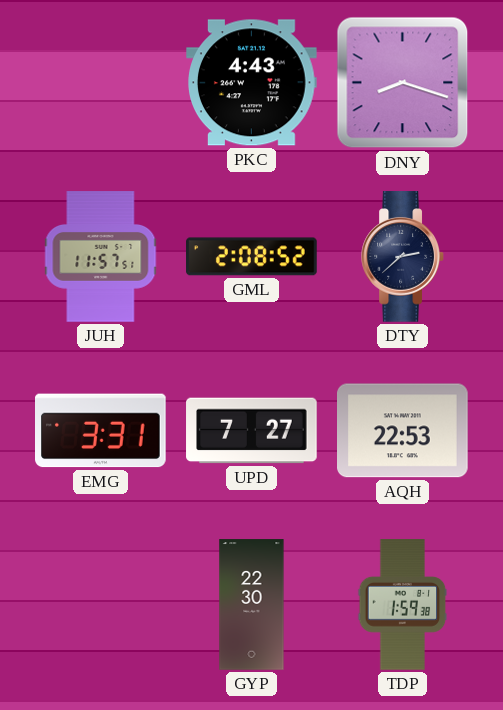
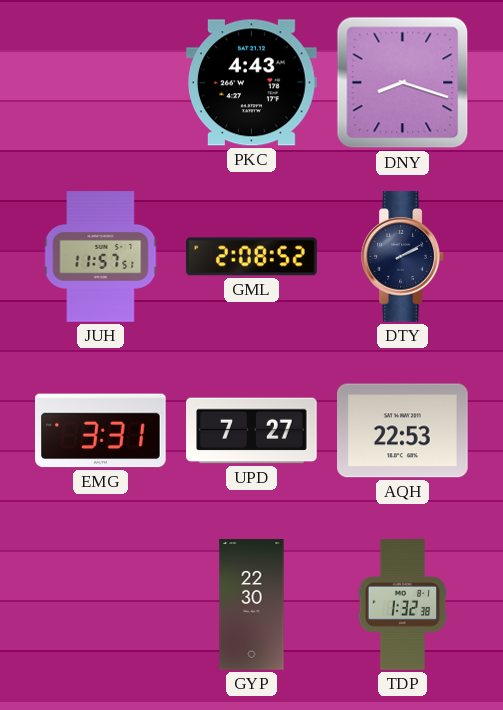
DTY: 2:38 -> 2:10 (403, 257)
TDP: 1:59 -> 1:32 (403, 605)
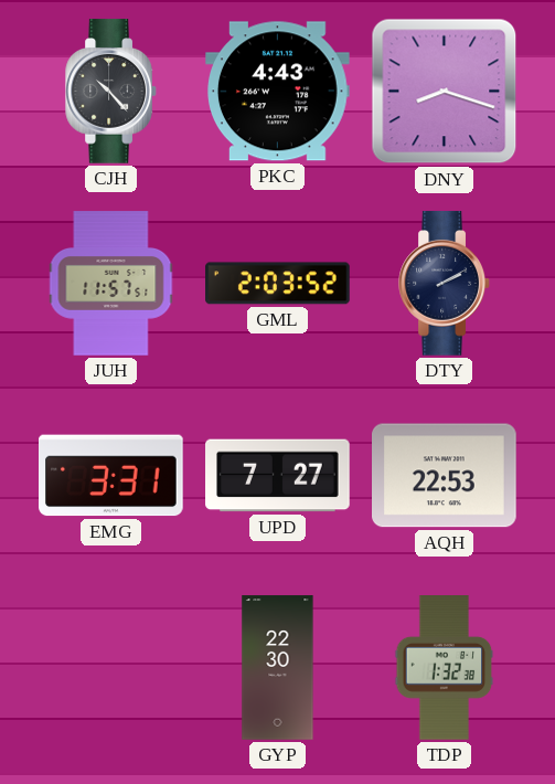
CJH: none -> 10:23 (111, 92)
GML: 2:08 -> 2:03 (278, 284)
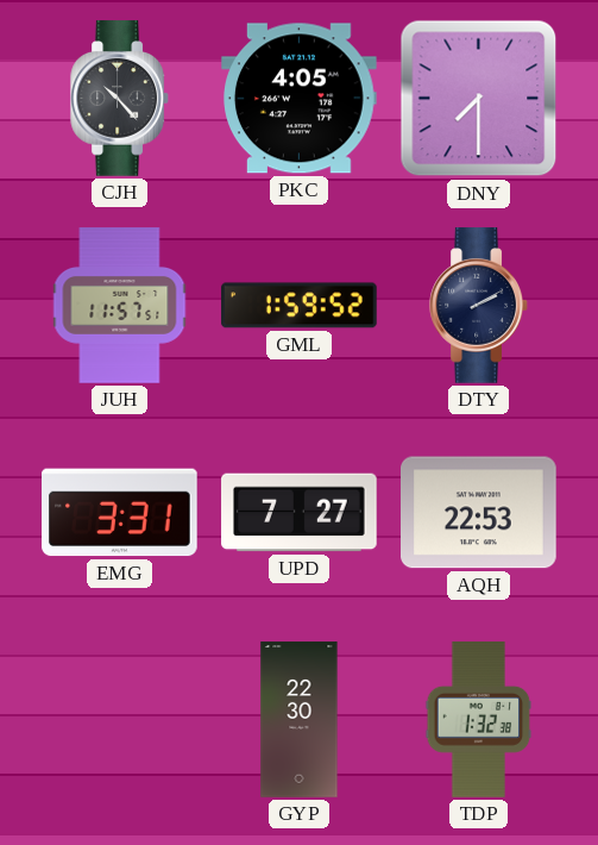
PKC: 4:43 -> 4:05 (300, 99)
DNY: 8:18 -> 7:30 (479, 99)
GML: 2:03 -> 1:59 (300, 306)
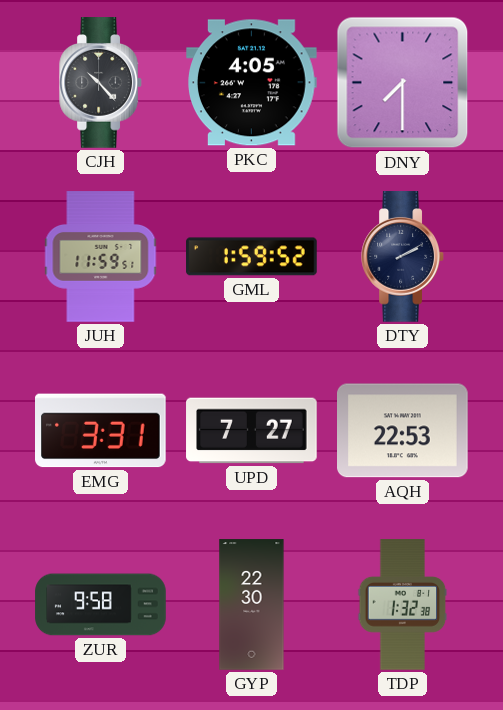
JUH: 11:57 -> 11:59 (101, 257)
ZUR: none -> 9:58 (101, 605)
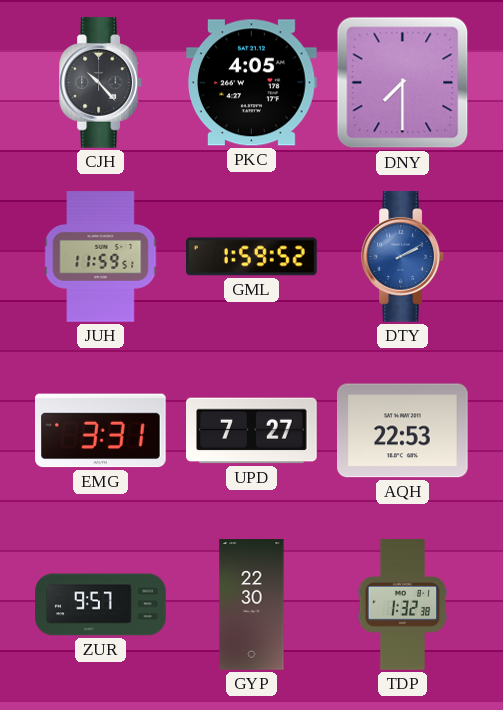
DTY dial: navy -> blue (403, 257)
ZUR: 9:58 -> 9:57 (101, 605)
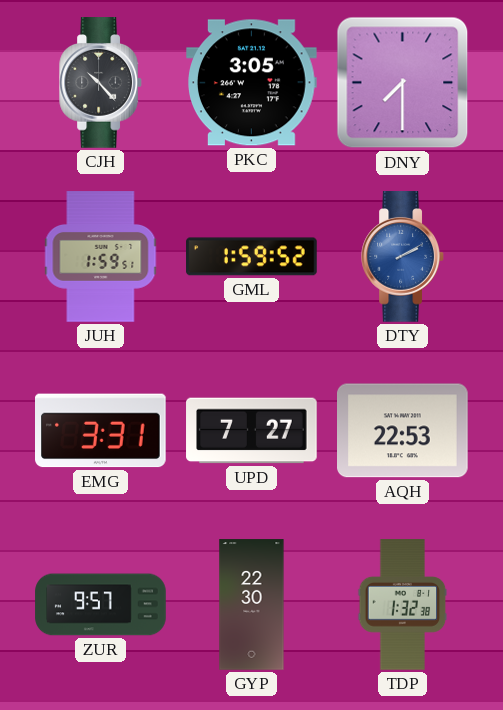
PKC: 4:05 -> 3:05 (252, 83)
JUH: 11:59 -> 1:59 (101, 257)
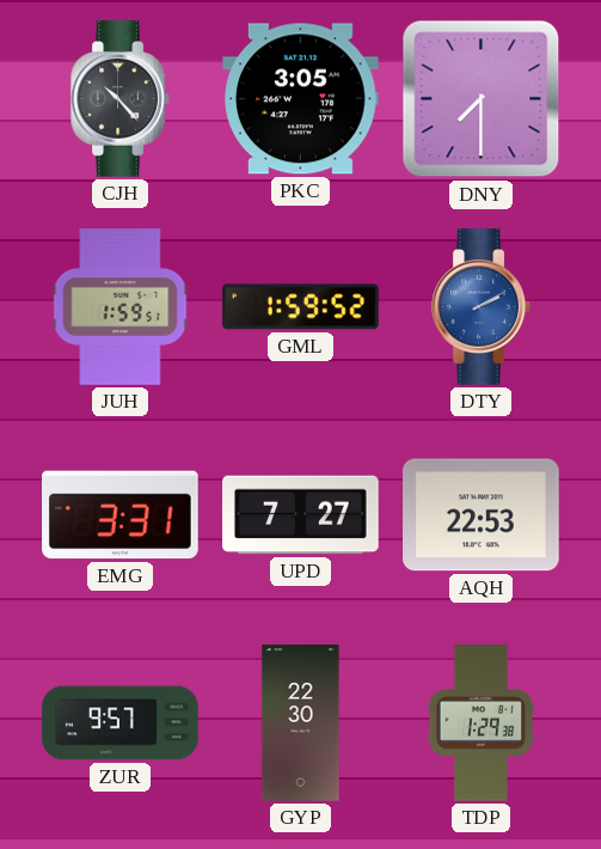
TDP: 1:32 -> 1:29 (482, 723)
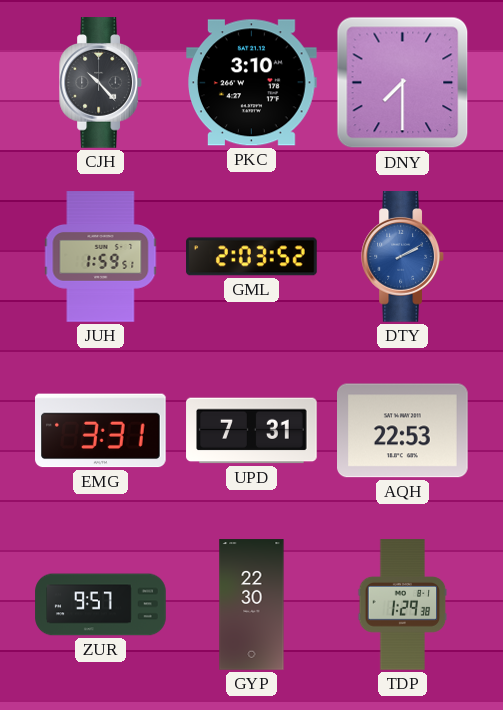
PKC: 3:05 -> 3:10 (252, 83)
GML: 1:59 -> 2:03 (252, 257)
UPD: 7:27 -> 7:31 (252, 431)
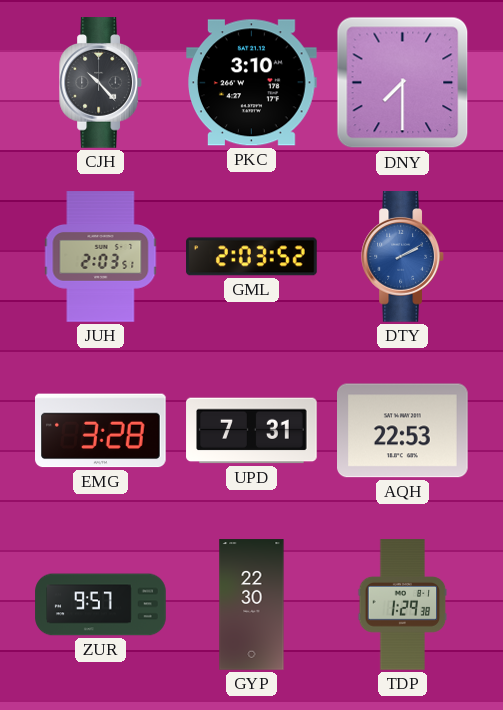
JUH: 1:59 -> 2:03 (101, 257)
EMG: 3:31 -> 3:28 (101, 431)
